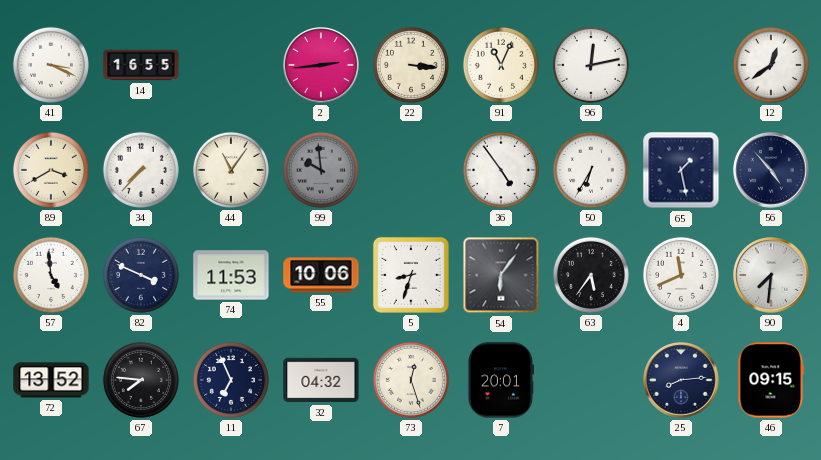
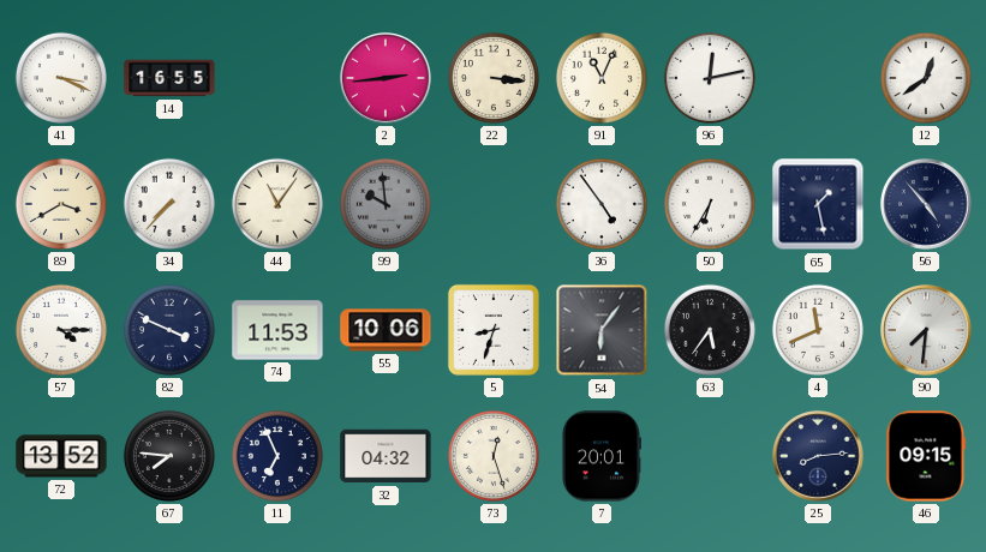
57: 4:59 -> 4:15 (61, 330)
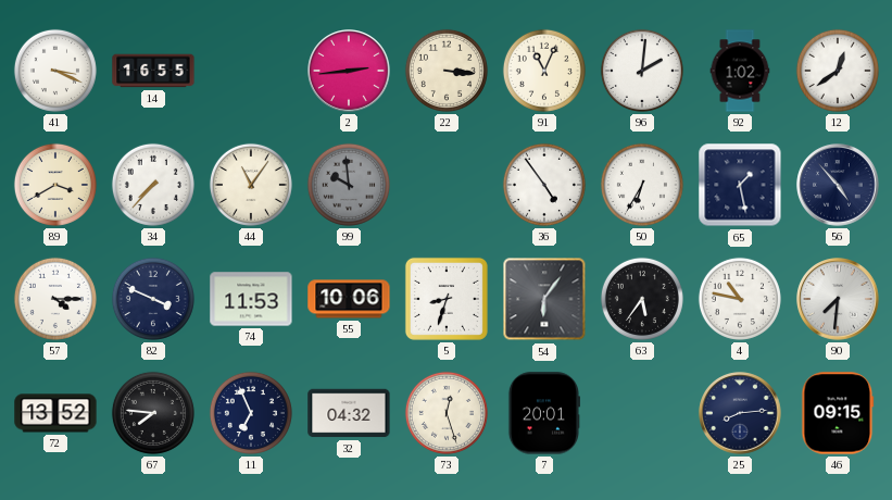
96: 12:13 -> 2:01 (642, 71)
92: none -> 1:02 (740, 71)
4: 11:41 -> 10:47 (740, 299)
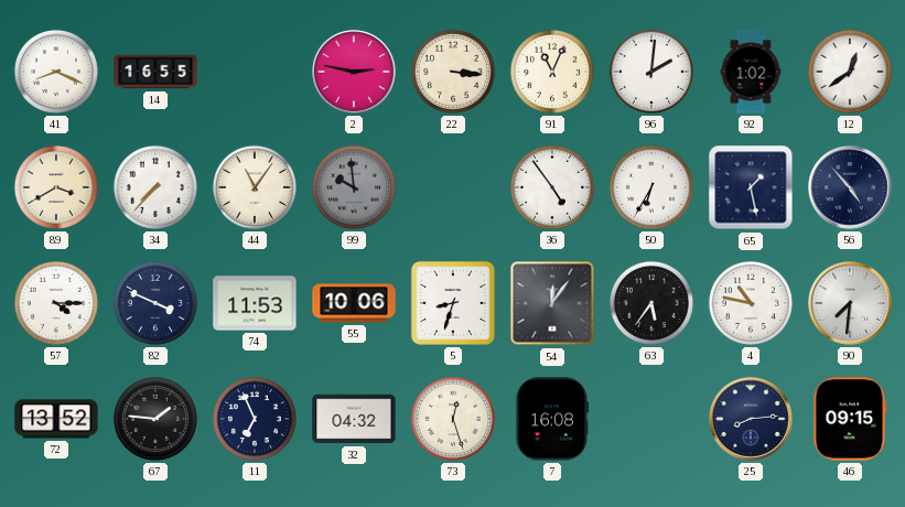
41: 3:19 -> 8:19 (56, 72)
2: 2:44 -> 2:47 (354, 72)
54: 6:06 -> 12:06 (552, 303)
67: 7:46 -> 1:46 (155, 419)
7: 20:01 -> 16:08 (551, 419)
